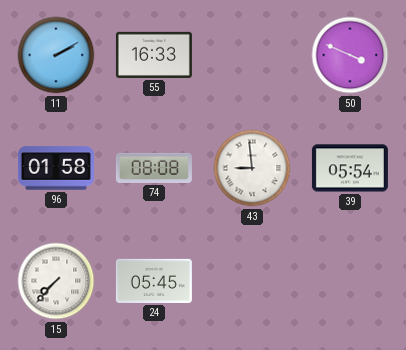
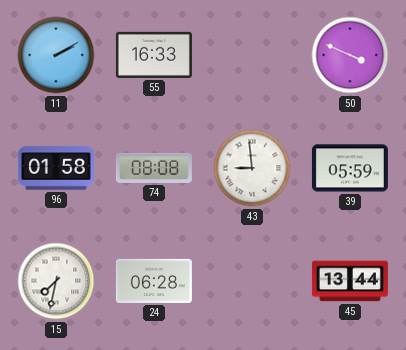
39: 05:54 -> 05:59 (350, 168)
15: 7:37 -> 7:32 (56, 281)
24: 05:45 -> 06:28 (154, 281)
45: none -> 13:44 (350, 281)
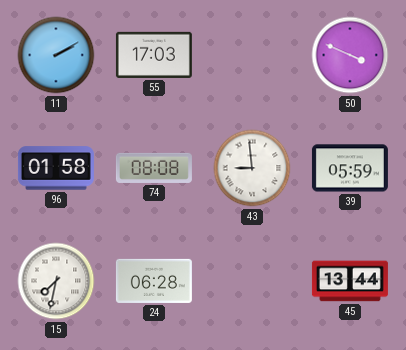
55: 16:33 -> 17:03 (154, 55)
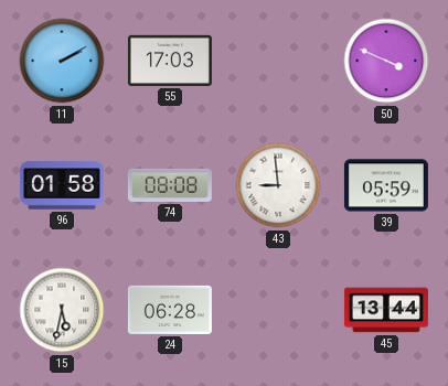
15: 7:32 -> 5:32 (62, 310)
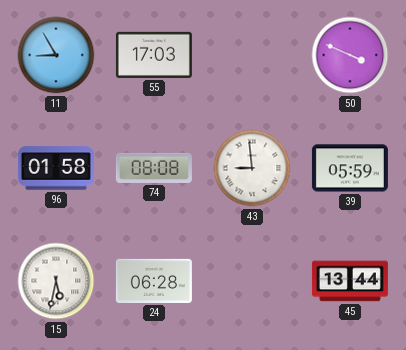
11: 2:10 -> 8:55 (56, 55)
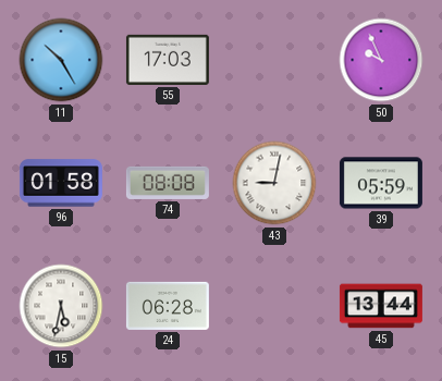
11: 8:55 -> 10:25 (61, 60)
50: 3:49 -> 9:56 (381, 60)
43: 8:59 -> 9:02 (274, 183)
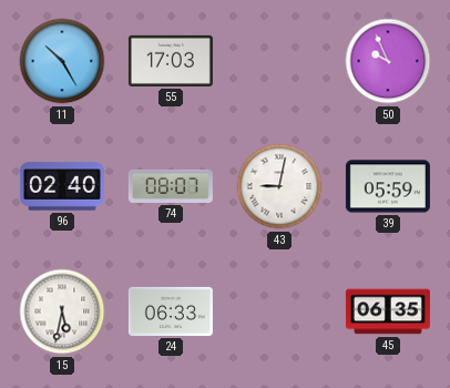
96: 01:58 -> 02:40 (62, 186)
74: 08:08 -> 08:07 (171, 186)
24: 06:28 -> 06:33 (171, 312)
45: 13:44 -> 06:35 (388, 312)
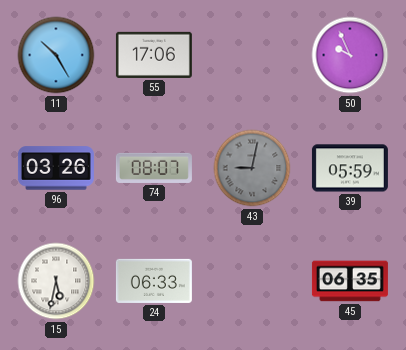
55: 17:03 -> 17:06 (154, 55)
96: 02:40 -> 03:26 (56, 168)
43 dial: white -> grey (252, 168)
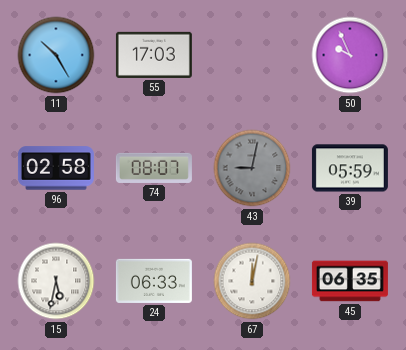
55: 17:06 -> 17:03 (154, 55)
96: 03:26 -> 02:58 (56, 168)
67: none -> 12:02 (252, 281)
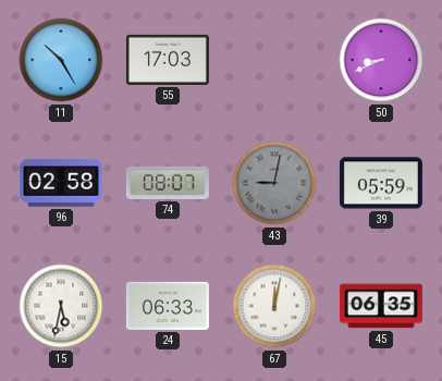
50: 9:56 -> 8:41 (381, 60)
